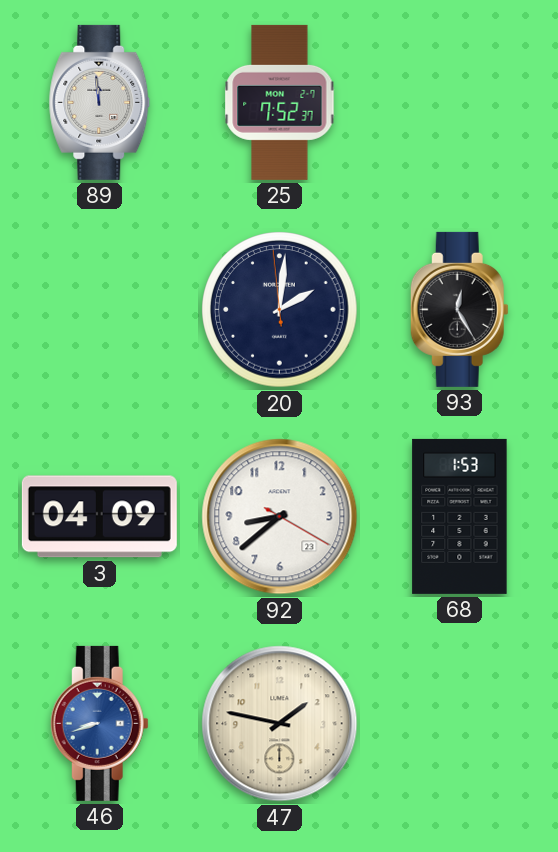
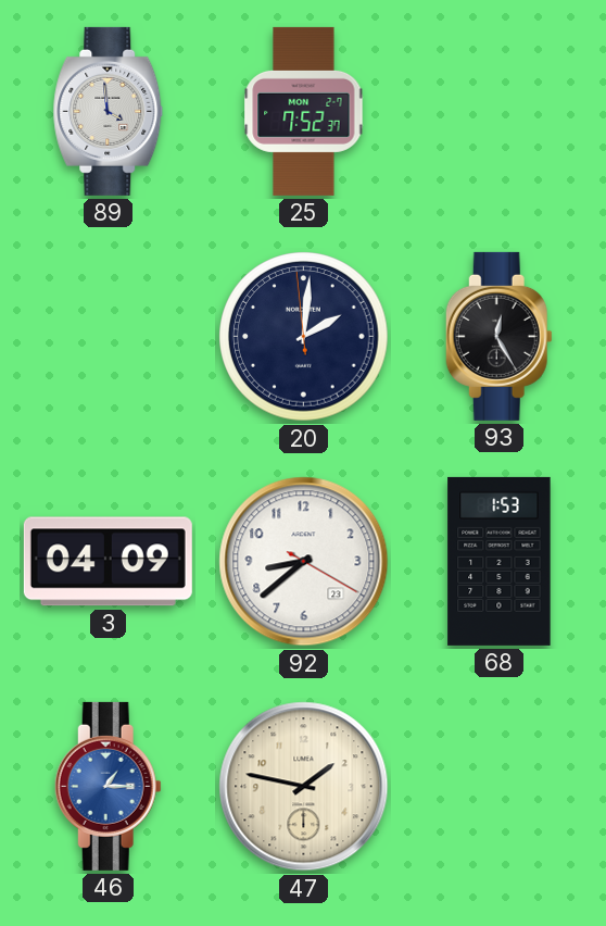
89: 11:59 -> 3:59 (109, 111)
46: 8:42 -> 1:15 (108, 786)
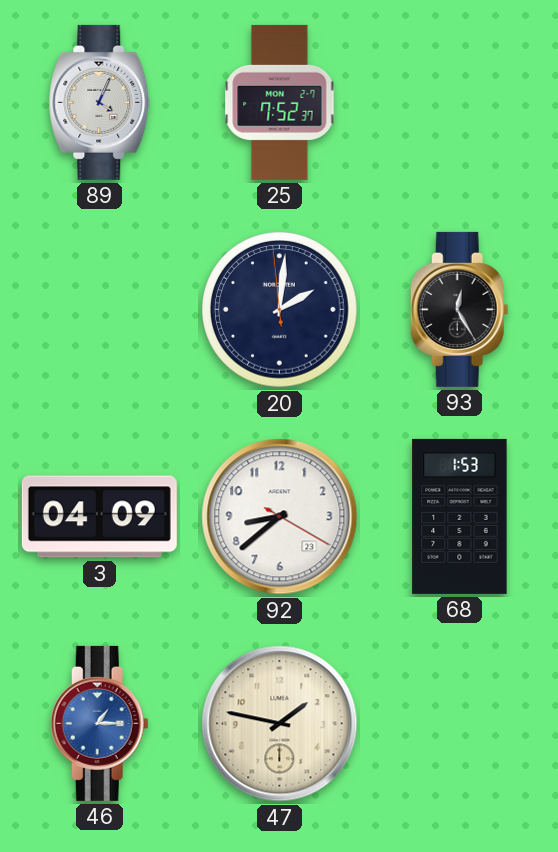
89: 3:59 -> 4:04 (100, 102)
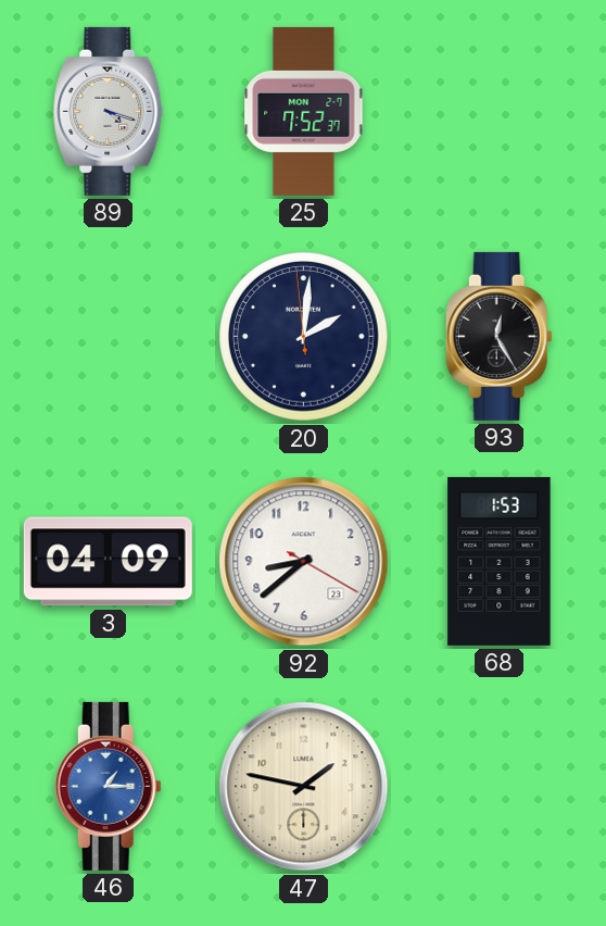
89: 4:04 -> 4:18 (109, 111)
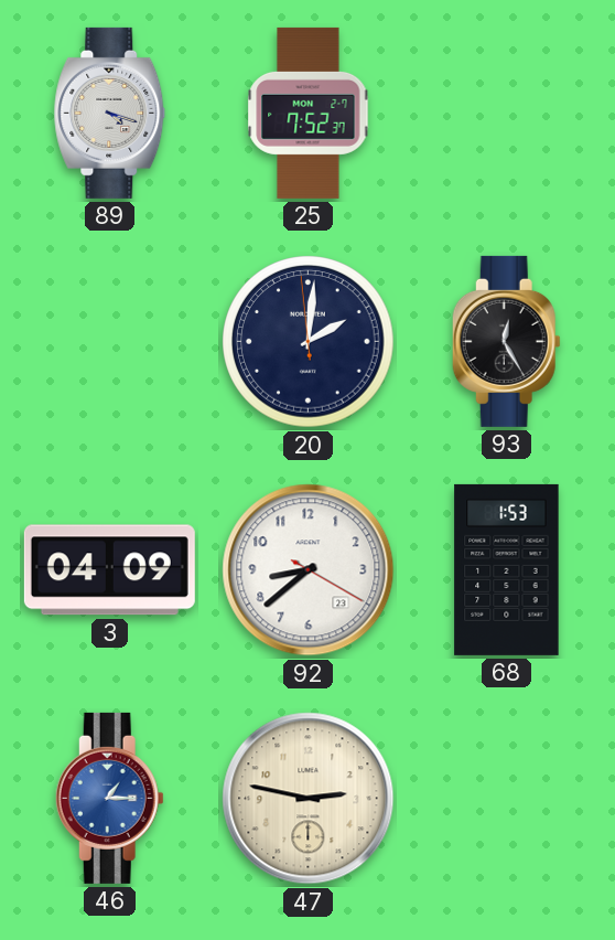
47: 1:47 -> 2:47 (309, 799)
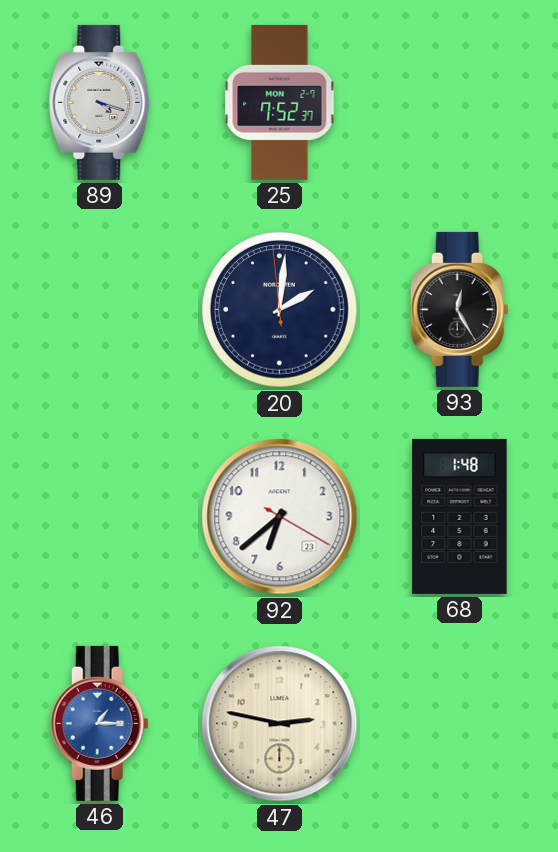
3: 04:09 -> none (109, 570)
92: 8:38 -> 6:38 (280, 517)
68: 1:53 -> 1:48 (460, 516)
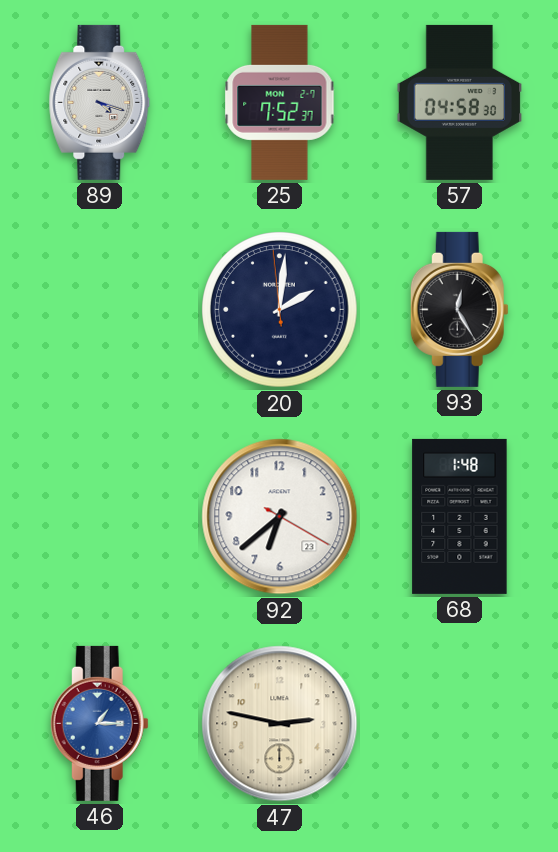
57: none -> 04:58 (460, 102)
